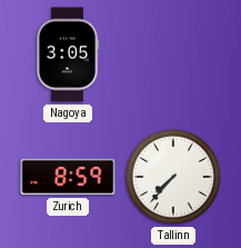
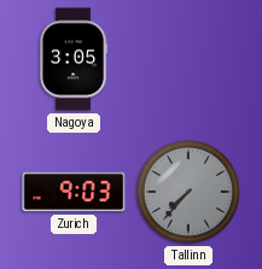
Zurich: 8:59 -> 9:03 (74, 192)
Tallinn dial: white -> grey (188, 192)
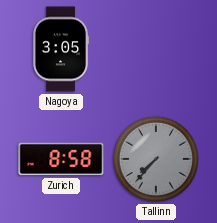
Zurich: 9:03 -> 8:58 (61, 159)
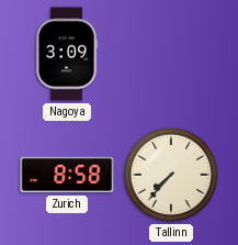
Nagoya: 3:05 -> 3:09 (67, 54)
Tallinn dial: grey -> cream (171, 175)
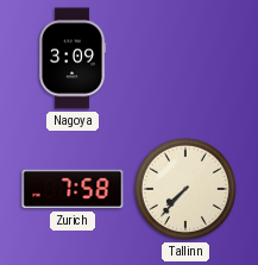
Zurich: 8:58 -> 7:58 (73, 189)
